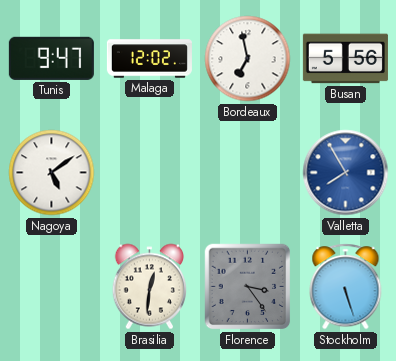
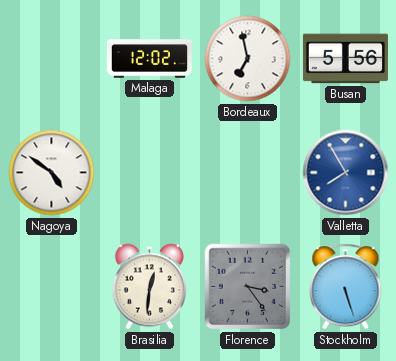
Tunis: 9:47 -> none (51, 58)
Nagoya: 5:09 -> 4:51 (52, 173)
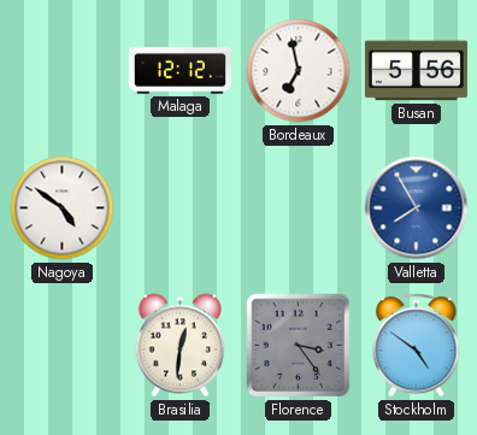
Malaga: 12:02 -> 12:12 (179, 71)
Stockholm: 5:27 -> 4:51 (417, 346)
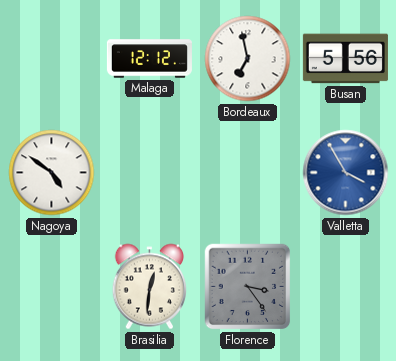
Valletta: 7:55 -> 3:55 (346, 173)
Stockholm: 4:51 -> none (417, 346)
